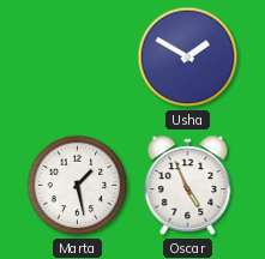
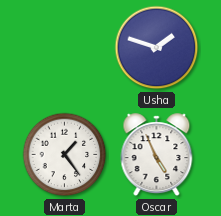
Usha: 1:50 -> 1:48 (157, 48)
Marta: 1:28 -> 1:24 (65, 155)
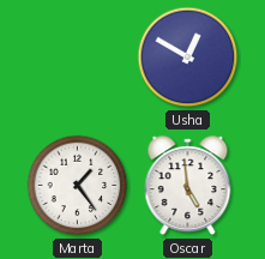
Usha: 1:48 -> 12:50 (188, 58)
Oscar: 4:56 -> 4:59 (188, 186)
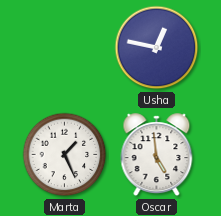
Usha: 12:50 -> 12:47 (157, 48)
Marta: 1:24 -> 1:26 (65, 155)
